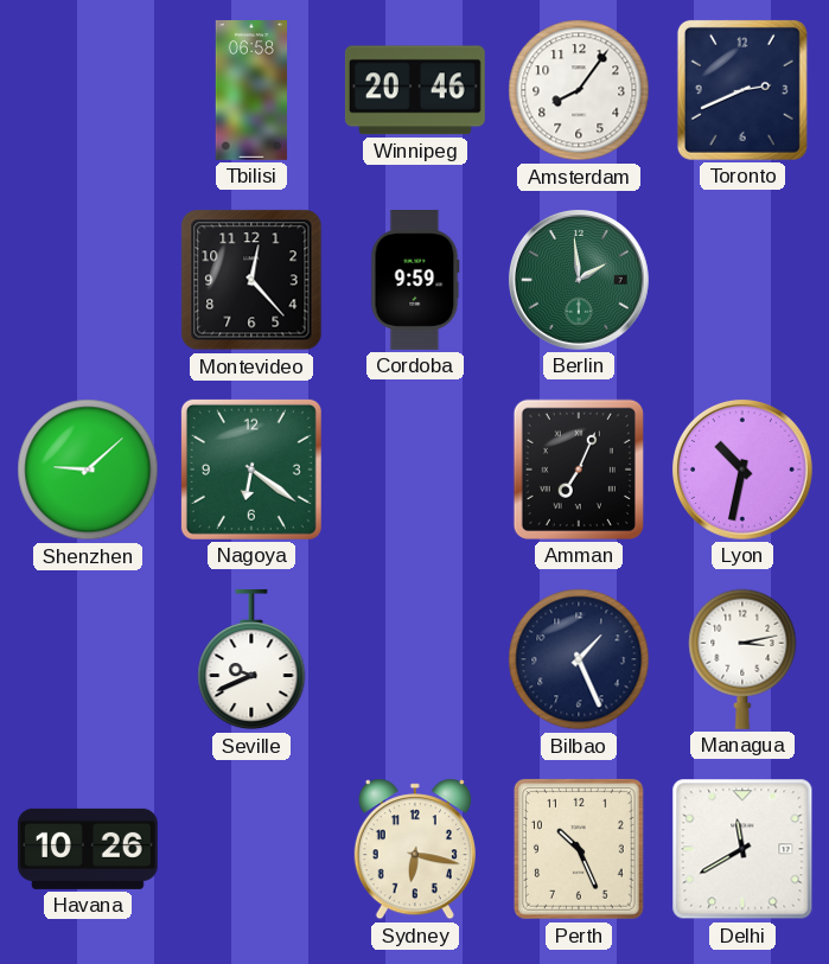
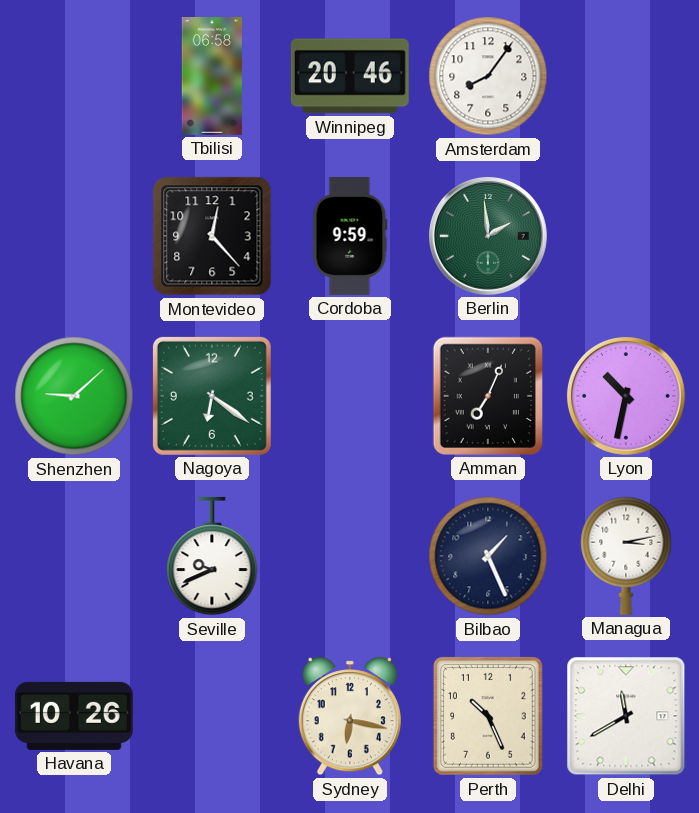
Toronto: 2:41 -> none (742, 90)
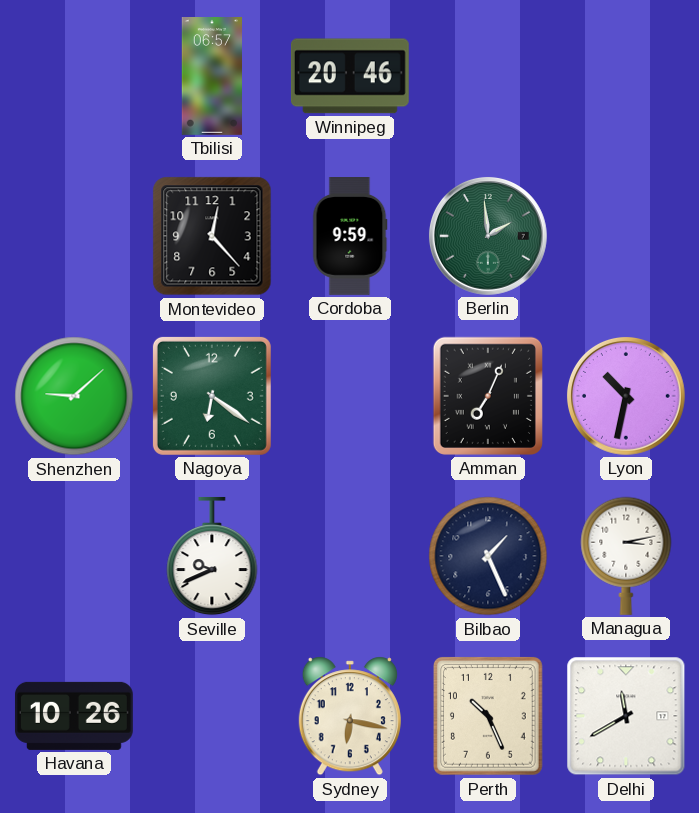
Tbilisi: 06:58 -> 06:57 (211, 77)
Amsterdam: 8:06 -> none (488, 76)
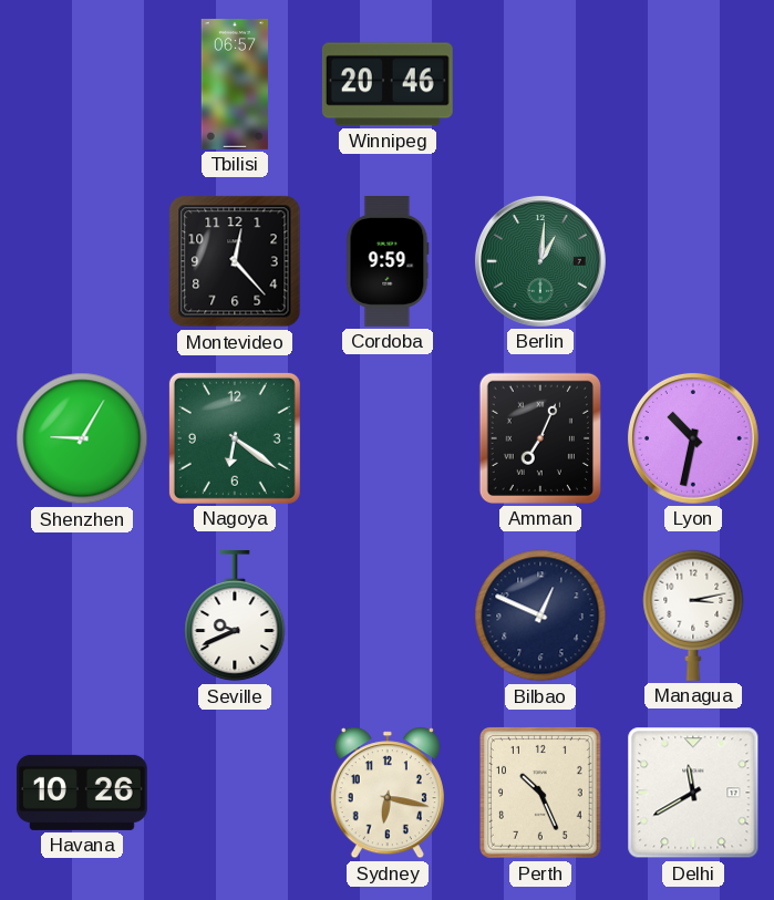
Berlin: 1:59 -> 1:01 (540, 261)
Shenzhen: 9:08 -> 9:05 (82, 438)
Bilbao: 1:26 -> 12:49 (540, 615)
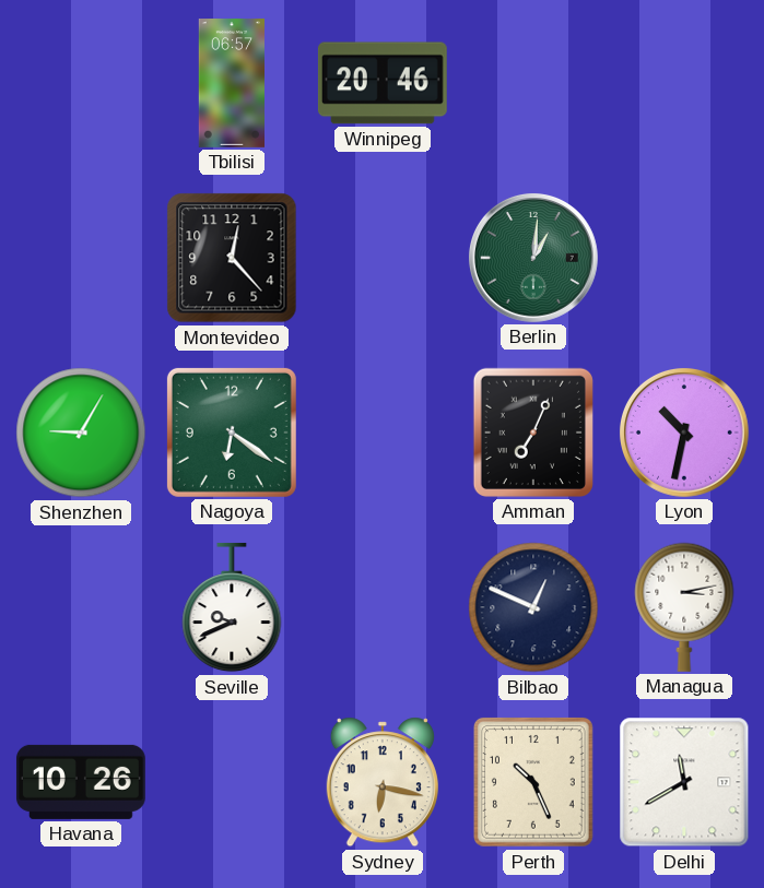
Cordoba: 9:59 -> none (388, 262)
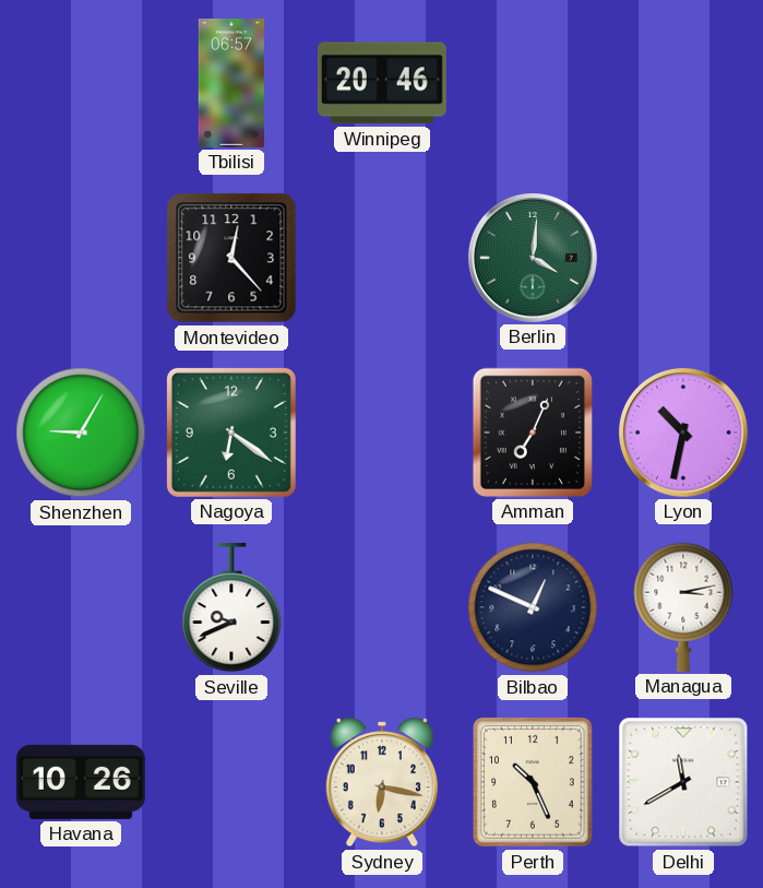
Berlin: 1:01 -> 4:01 (533, 258)
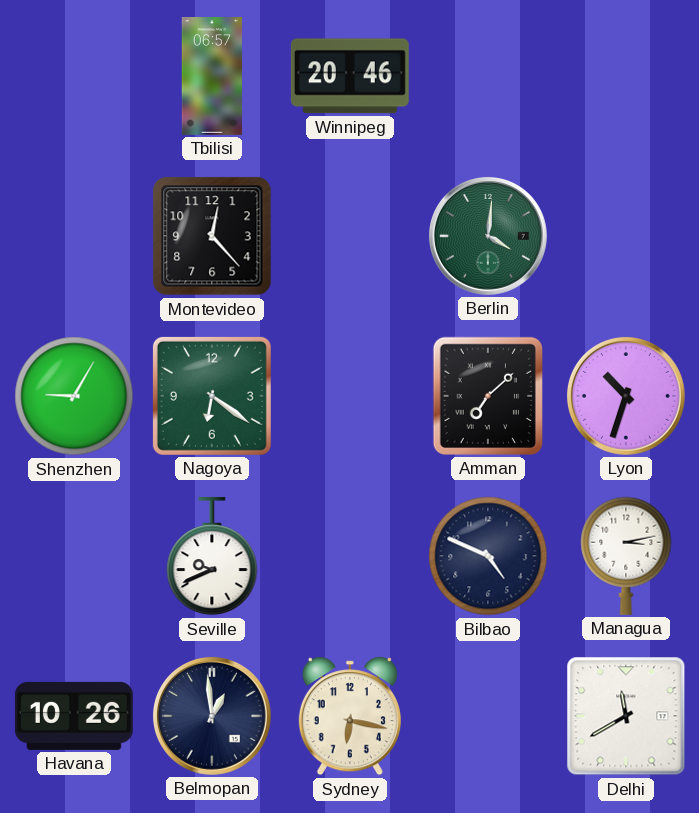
Amman: 7:04 -> 7:08 (488, 396)
Lyon: 10:32 -> 10:33 (626, 396)
Bilbao: 12:49 -> 4:49 (488, 556)
Belmopan: none -> 12:59 (212, 716)
Perth: 10:26 -> none (533, 783)
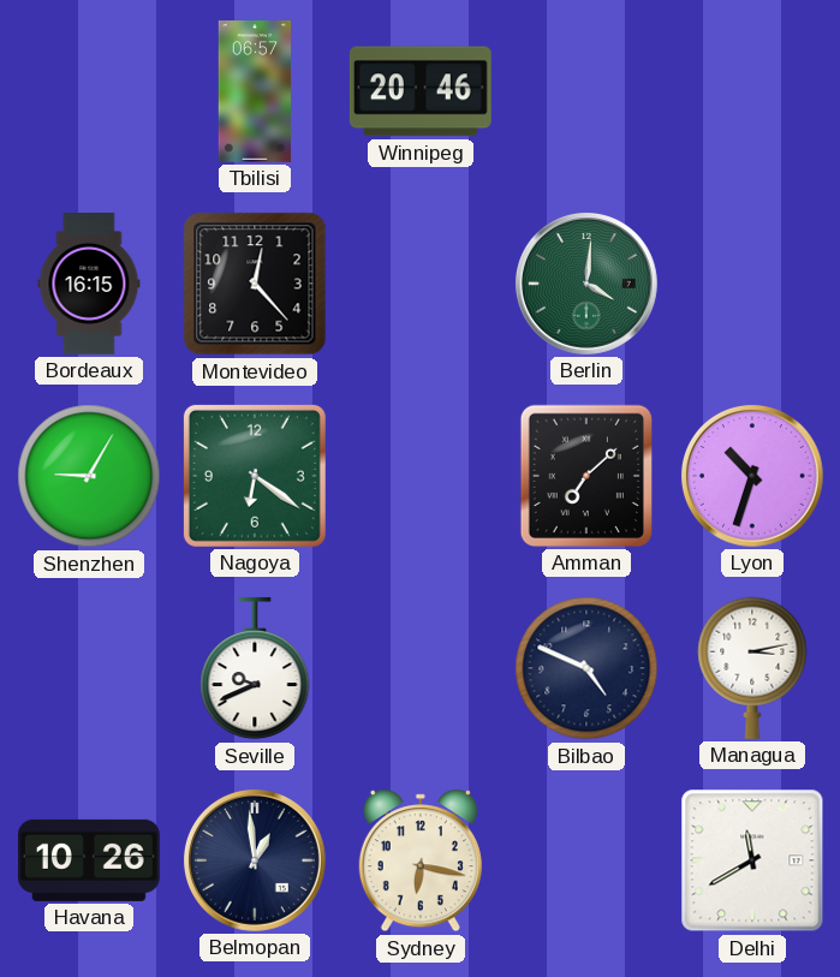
Bordeaux: none -> 16:15 (89, 285)
